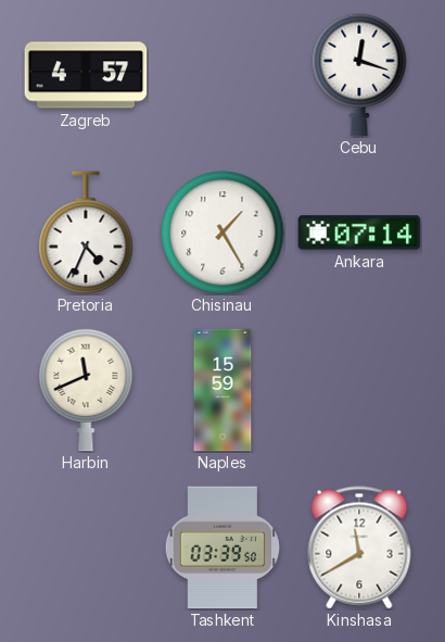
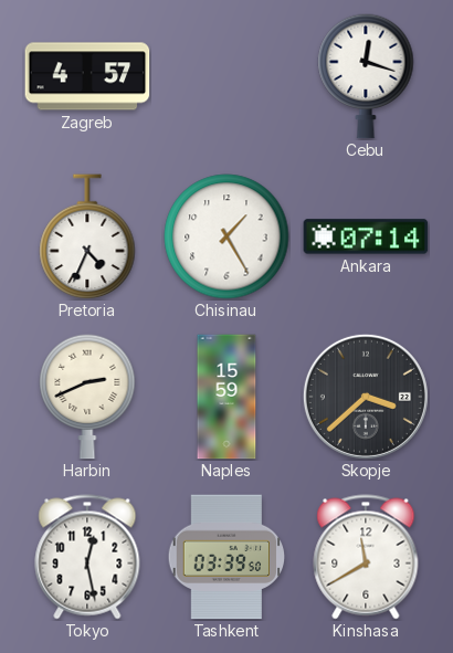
Harbin: 11:41 -> 2:41 (87, 397)
Skopje: none -> 3:38 (366, 397)
Tokyo: none -> 12:28 (87, 557)
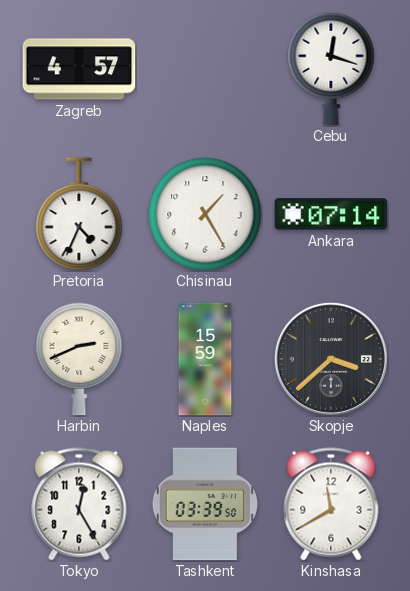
Tokyo: 12:28 -> 12:25 (79, 504)
